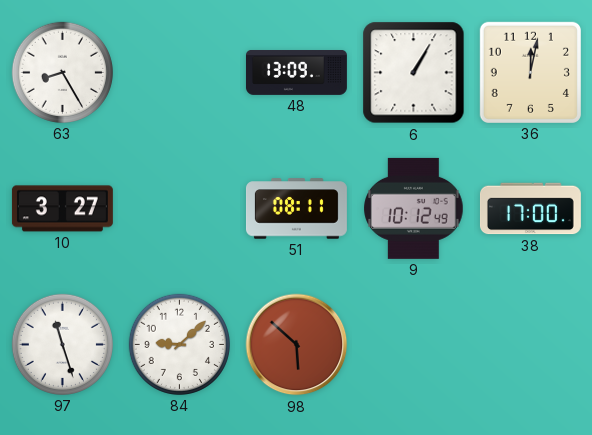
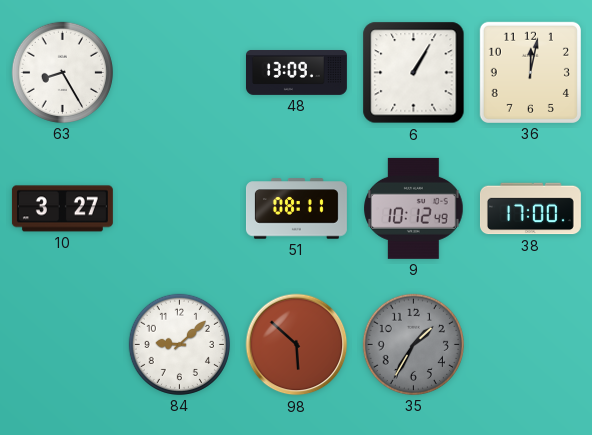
97: 11:27 -> none (62, 344)
35: none -> 1:35 (413, 344)
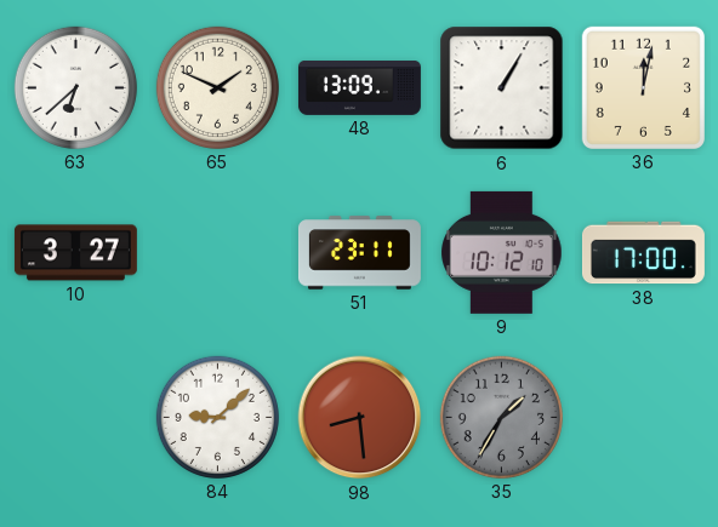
63: 8:25 -> 6:38 (75, 87)
65: none -> 1:49 (217, 87)
51: 08:11 -> 23:11 (359, 253)
9: 10:12:49 -> 10:12:10 (502, 252)
98: 5:52 -> 8:29 (360, 418)
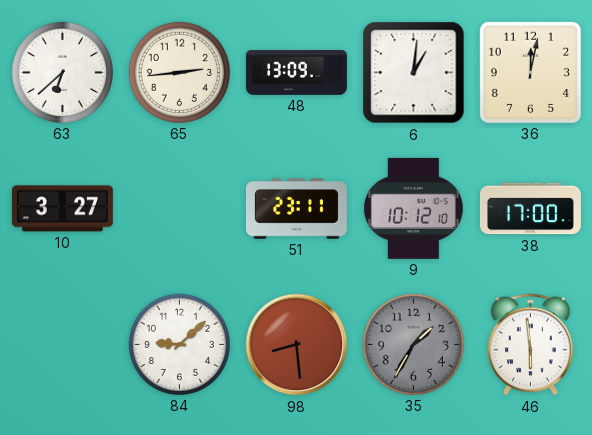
65: 1:49 -> 2:44 (179, 72)
6: 1:05 -> 1:01 (414, 73)
46: none -> 5:59 (531, 345)
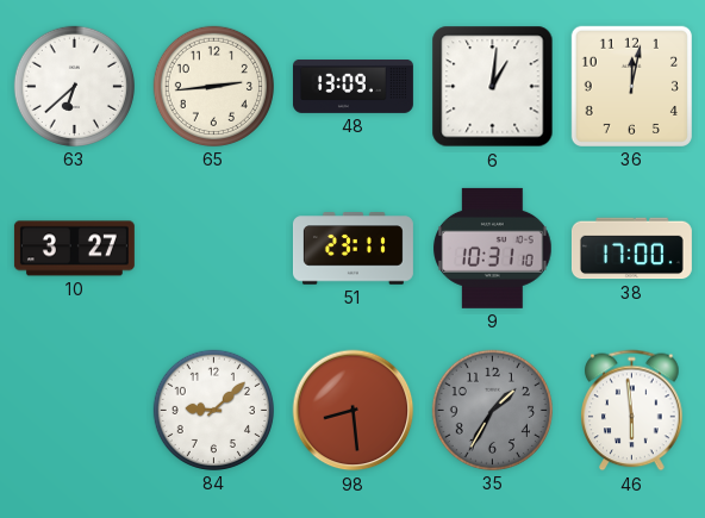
9: 10:12 -> 10:31 (493, 248)
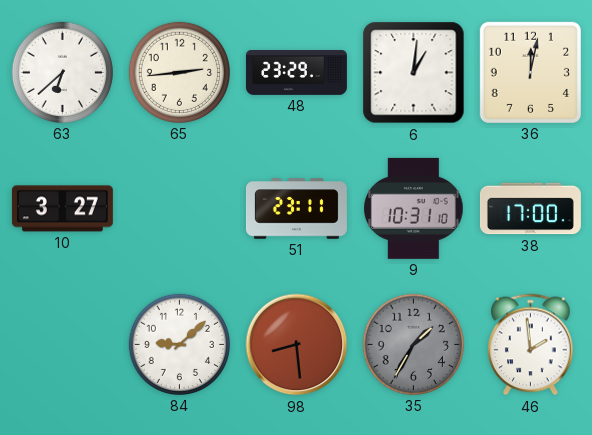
48: 13:09 -> 23:29 (296, 73)
46: 5:59 -> 1:59 (531, 345)
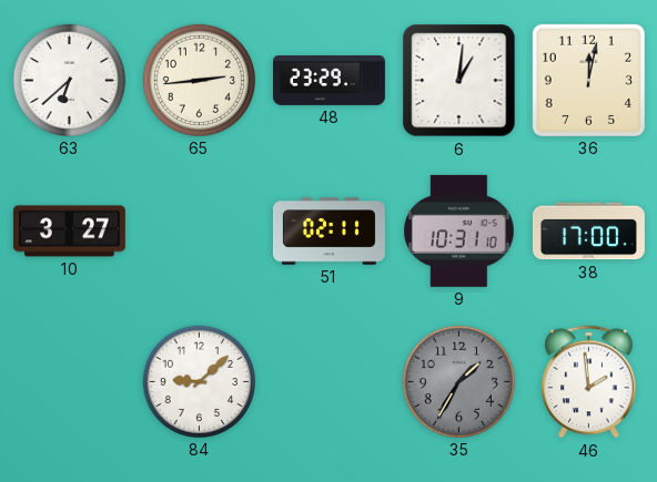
51: 23:11 -> 02:11 (328, 232)
98: 8:29 -> none (297, 345)
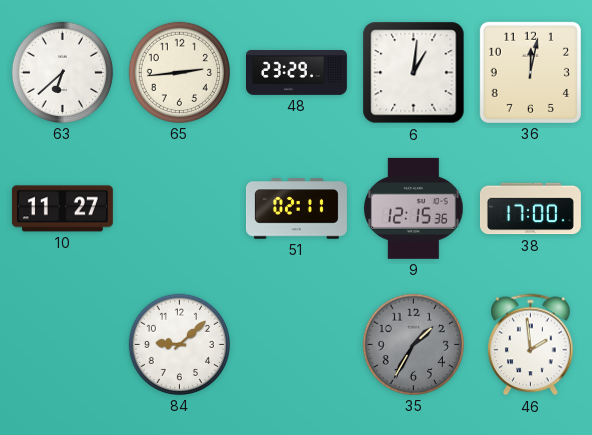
10: 3:27 -> 11:27 (62, 209)
9: 10:31 -> 12:15 (414, 208)
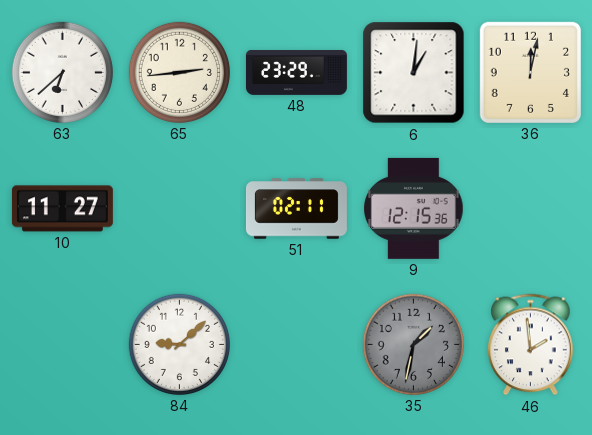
38: 17:00 -> none (530, 209)
35: 1:35 -> 1:32 (413, 344)
